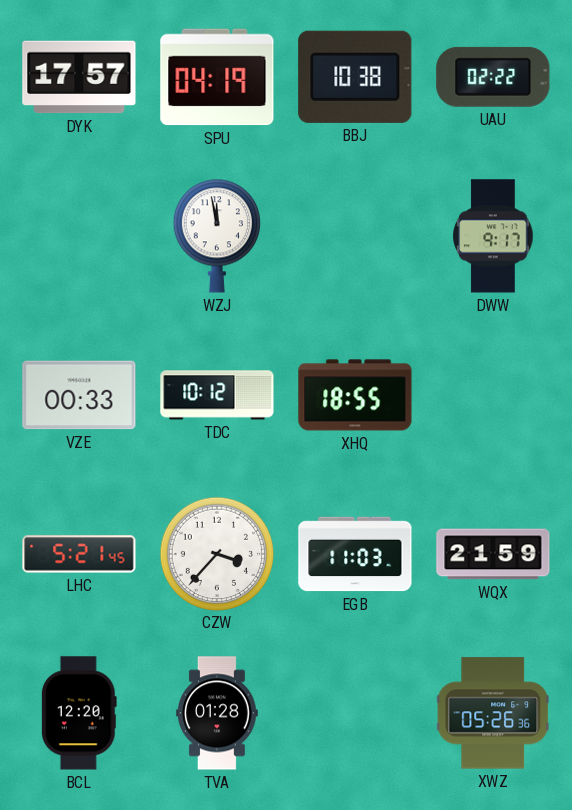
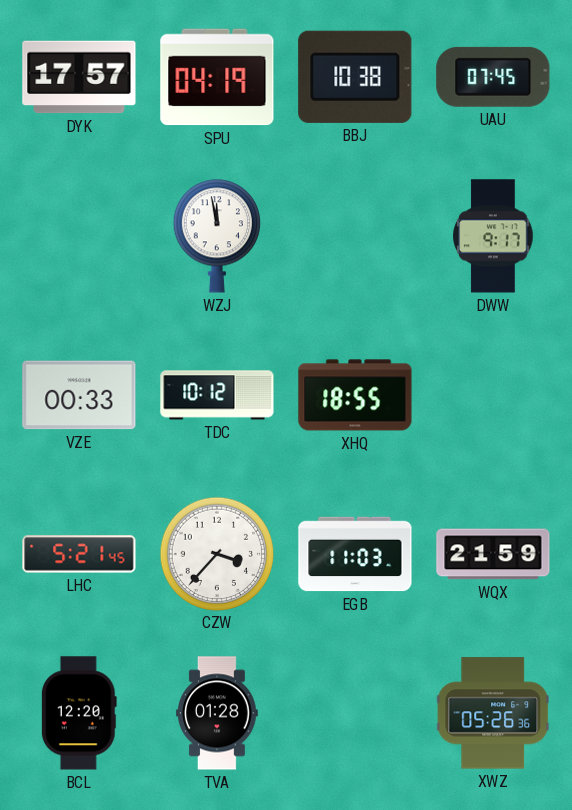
UAU: 02:22 -> 07:45 (493, 77)
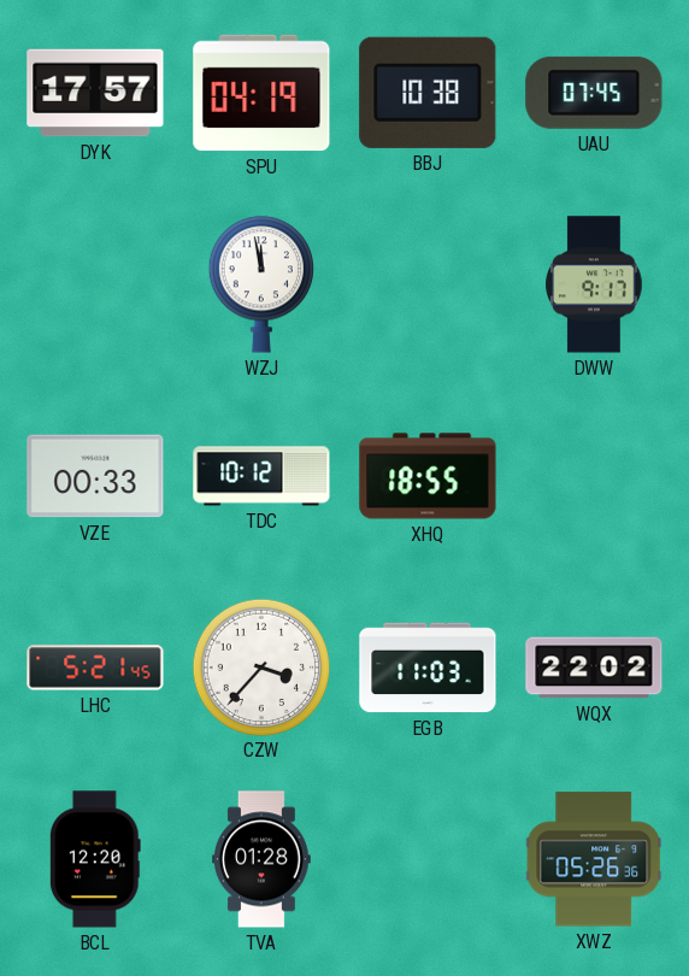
WQX: 21:59 -> 22:02 (594, 668)
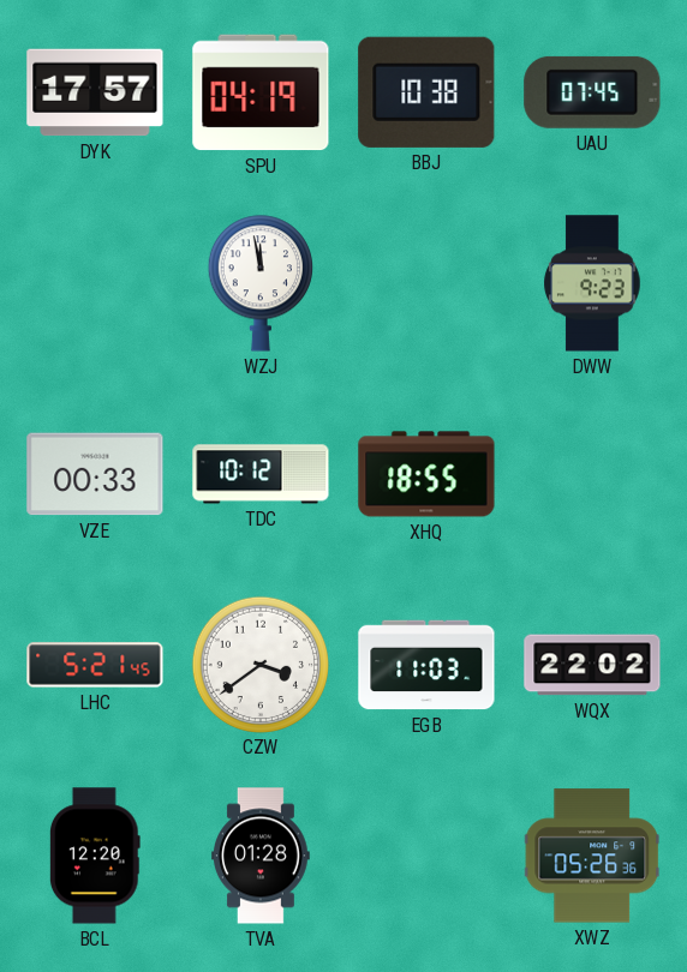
DWW: 9:17 -> 9:23 (592, 283)
CZW: 3:37 -> 3:39 (259, 664)
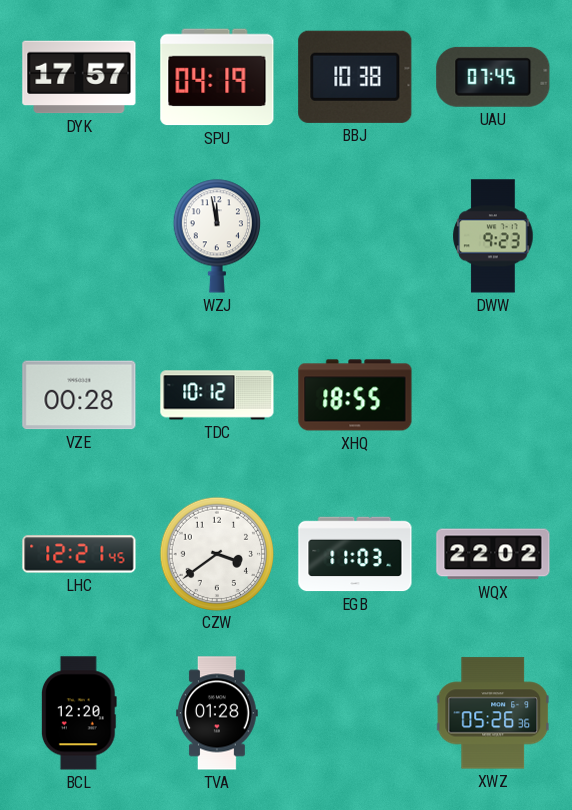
VZE: 00:33 -> 00:28 (79, 395)
LHC: 5:21 -> 12:21 (79, 554)
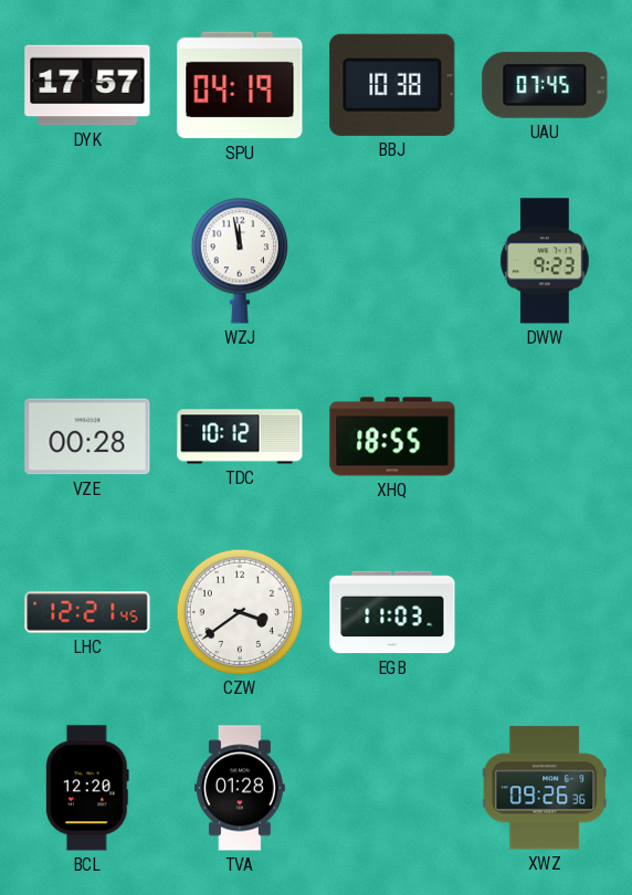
WQX: 22:02 -> none (493, 554)
XWZ: 05:26 -> 09:26 (545, 788)
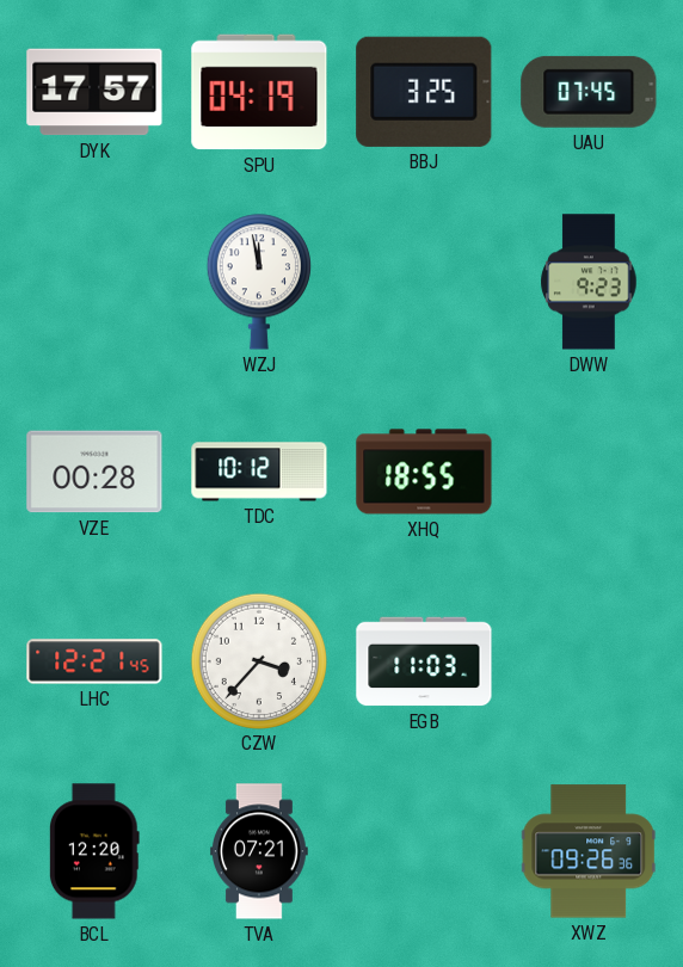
BBJ: 10:38 -> 3:25 (424, 92)
CZW: 3:39 -> 3:37 (258, 660)
TVA: 01:28 -> 07:21 (259, 851)
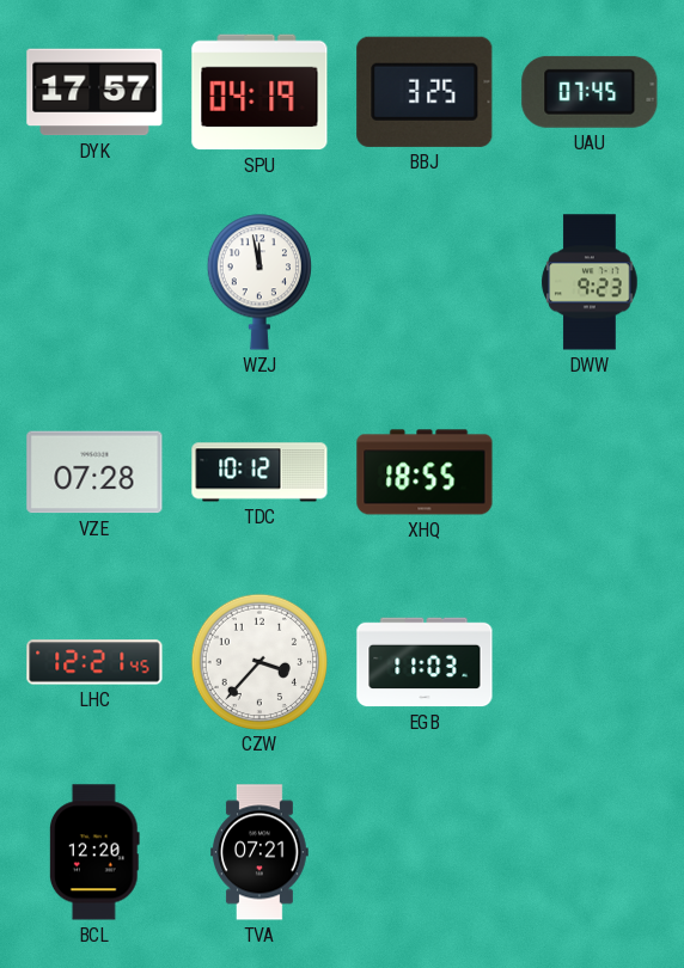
VZE: 00:28 -> 07:28 (94, 472)
XWZ: 09:26 -> none (589, 851)
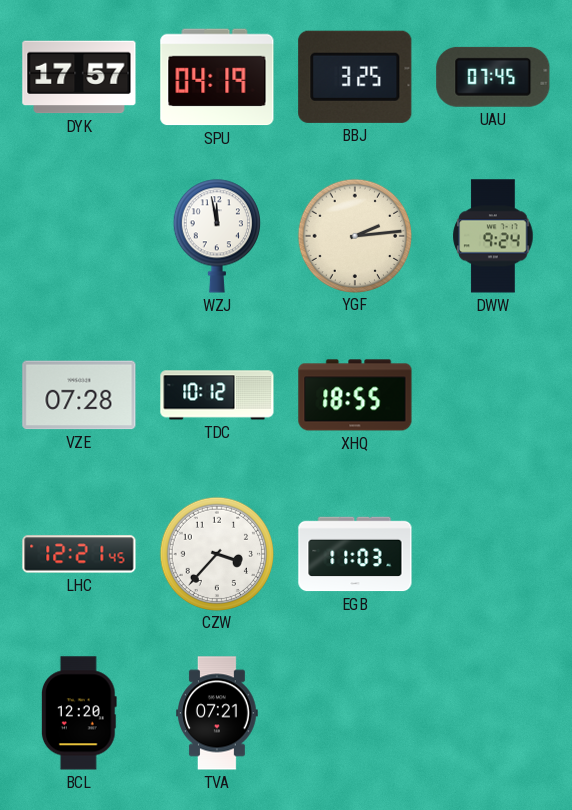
YGF: none -> 2:14 (354, 235)
DWW: 9:23 -> 9:24 (493, 236)
